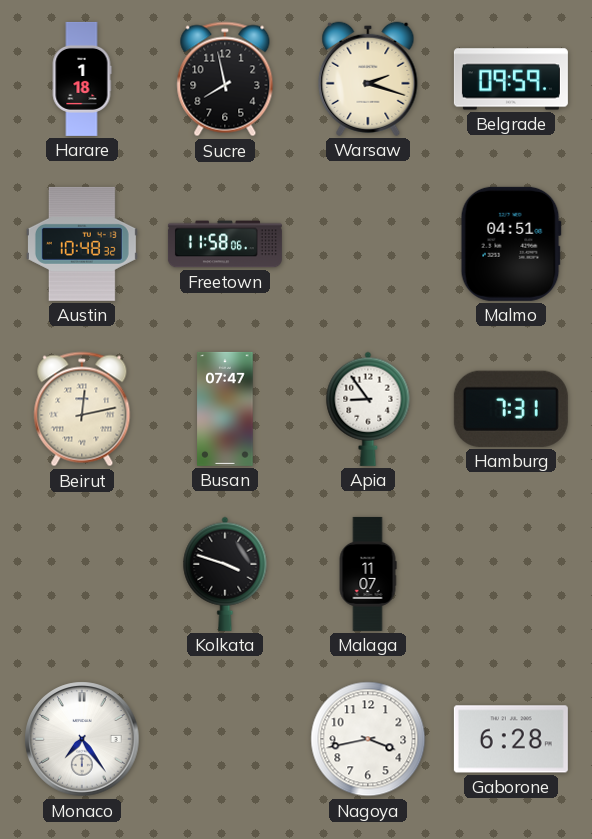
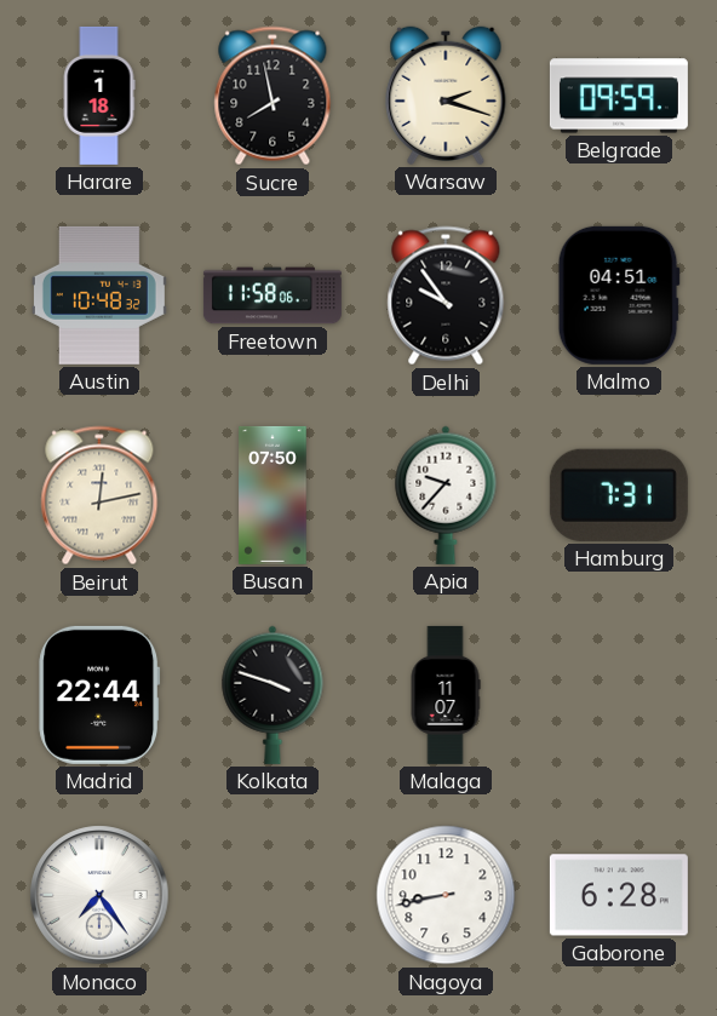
Delhi: none -> 9:54 (446, 295)
Busan: 07:47 -> 07:50 (273, 495)
Apia: 8:54 -> 9:37 (446, 495)
Madrid: none -> 22:44 (99, 695)
Nagoya: 3:43 -> 8:43 (446, 895)
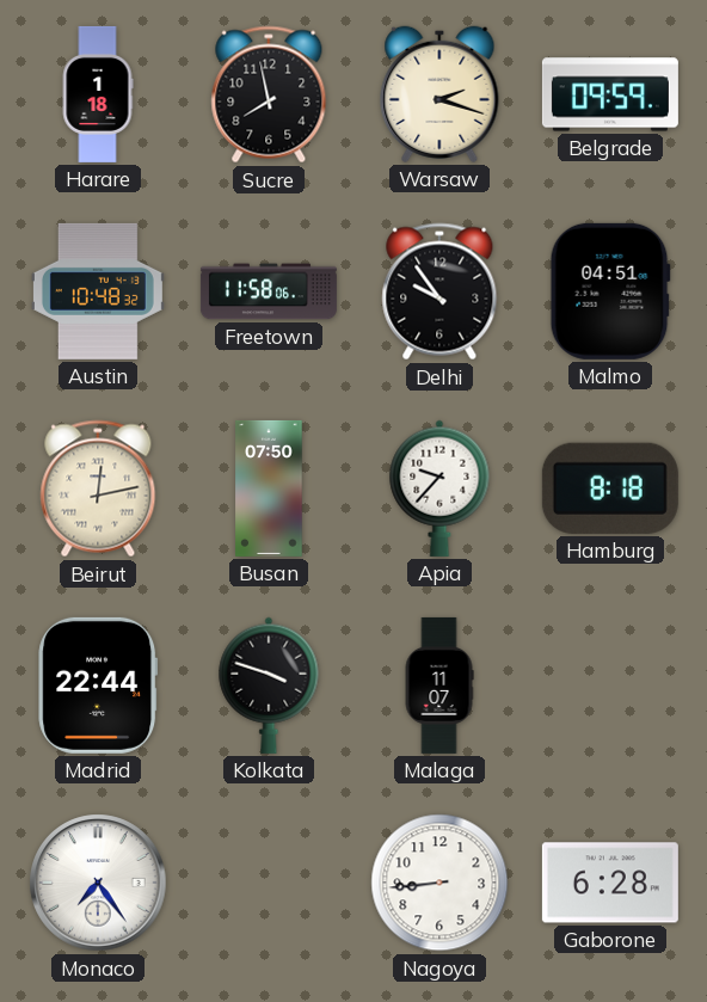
Hamburg: 7:31 -> 8:18 (610, 488)
Nagoya: 8:43 -> 8:44 (439, 883)
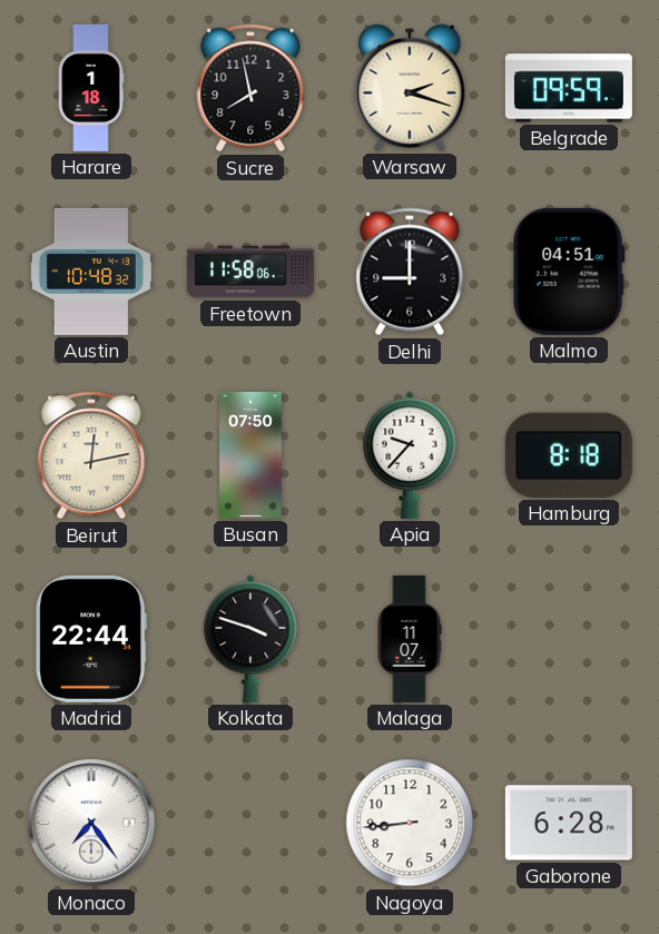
Delhi: 9:54 -> 9:00 (410, 272)
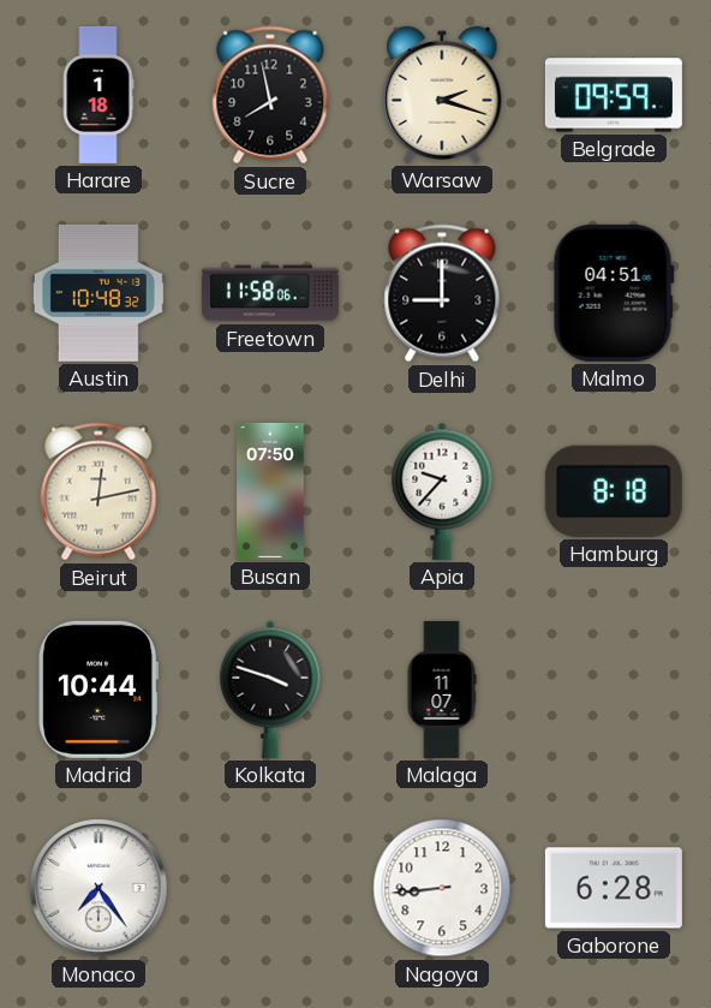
Madrid: 22:44 -> 10:44 (98, 690)
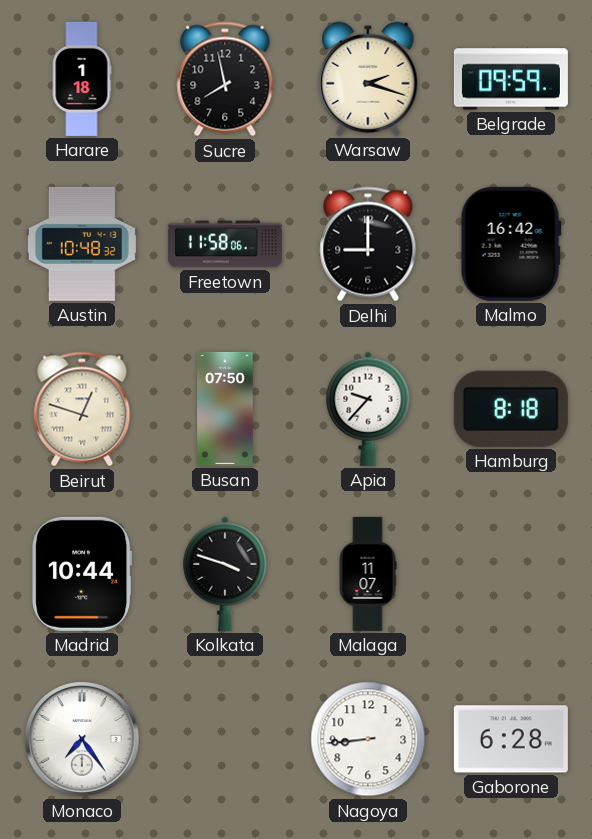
Malmo: 04:51 -> 16:42 (511, 244)
Beirut: 12:13 -> 12:48 (82, 409)
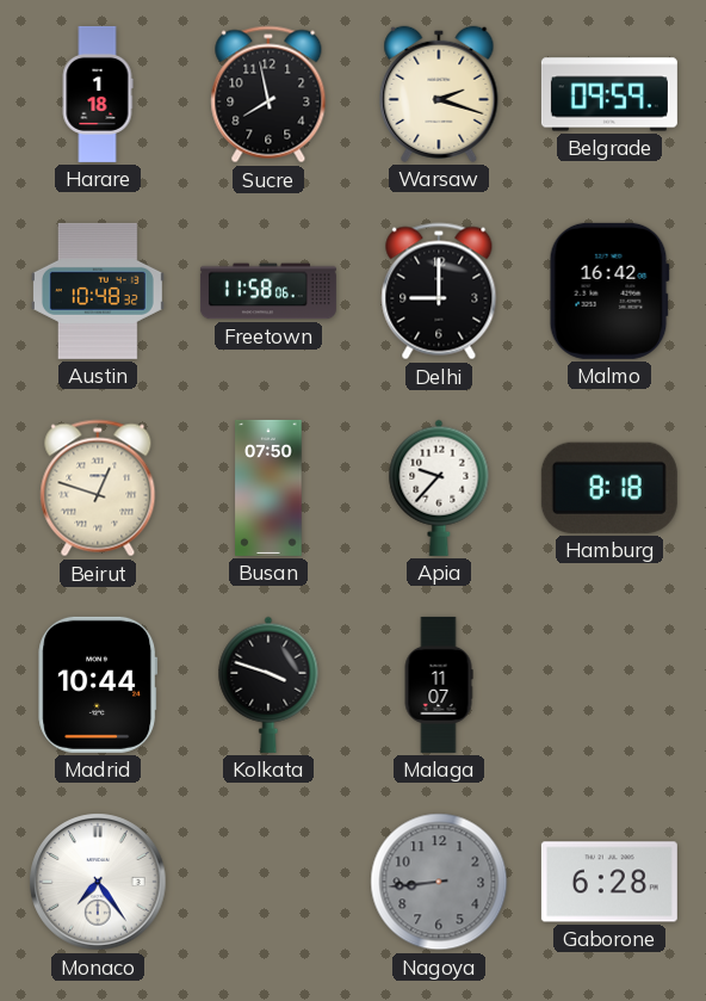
Nagoya dial: white -> grey (439, 882)
